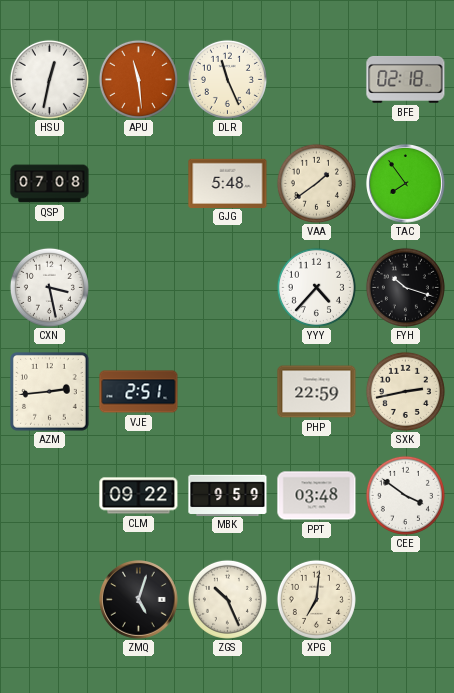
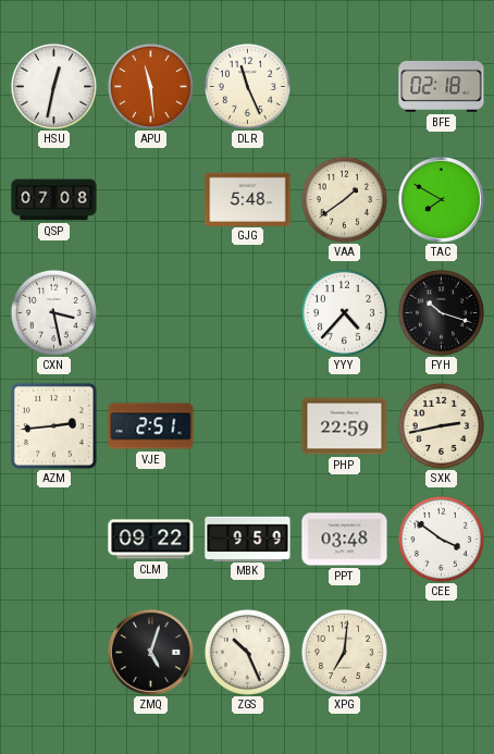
TAC: 7:54 -> 7:50 (442, 200)
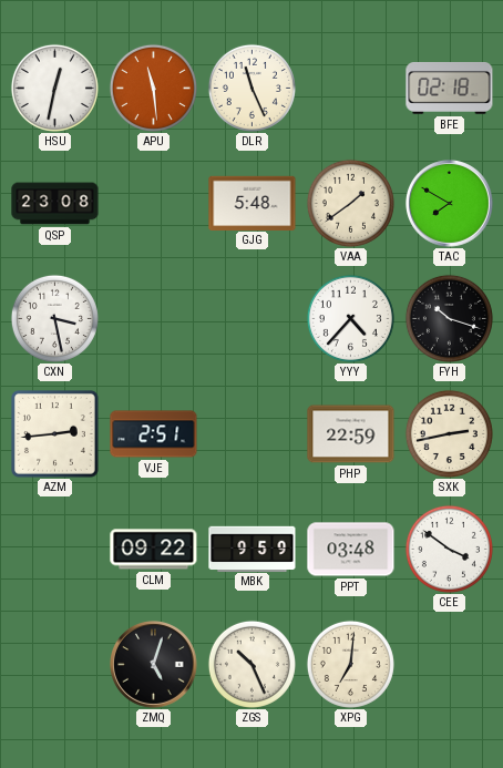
QSP: 07:08 -> 23:08 (55, 204)
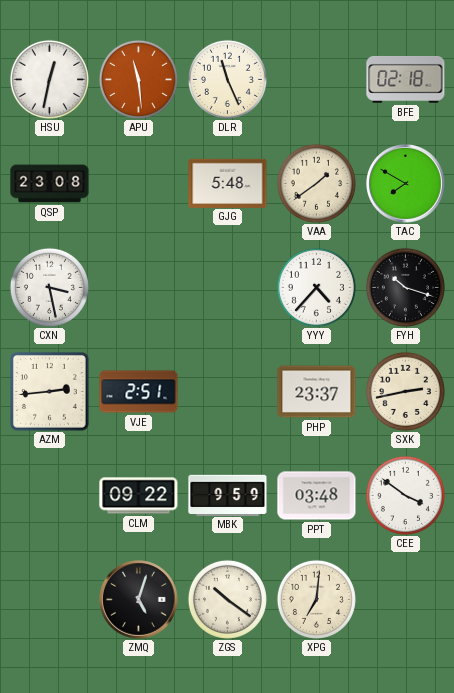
PHP: 22:59 -> 23:37 (317, 392)
ZGS: 10:26 -> 10:21 (227, 599)
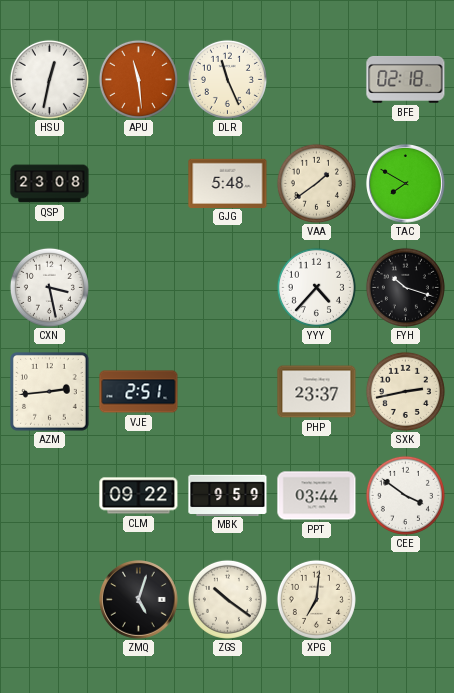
PPT: 03:48 -> 03:44 (317, 496)
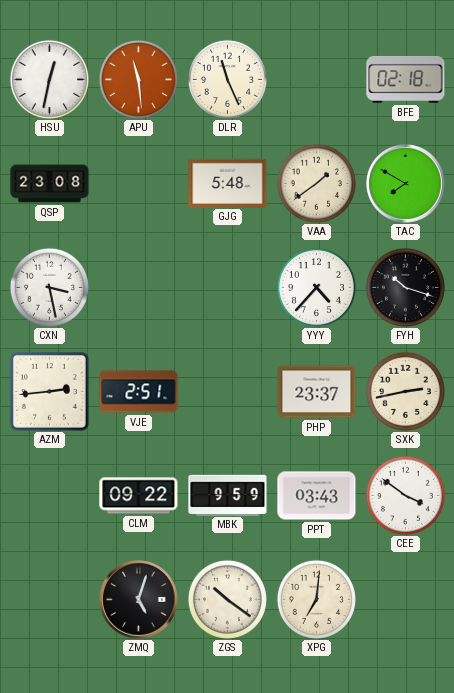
PPT: 03:44 -> 03:43 (317, 496)
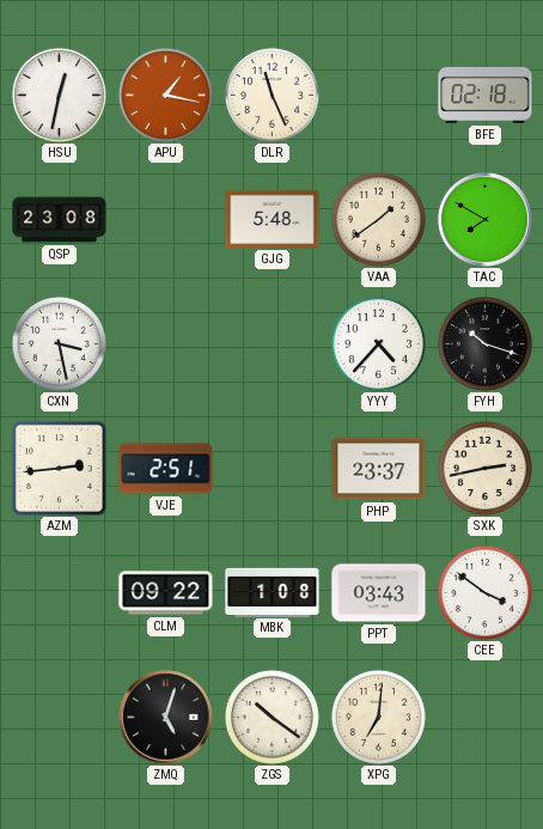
APU: 11:29 -> 1:17 (165, 95)
MBK: 9:59 -> 1:08 (273, 592)
